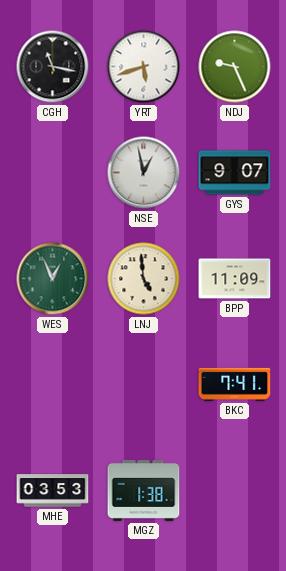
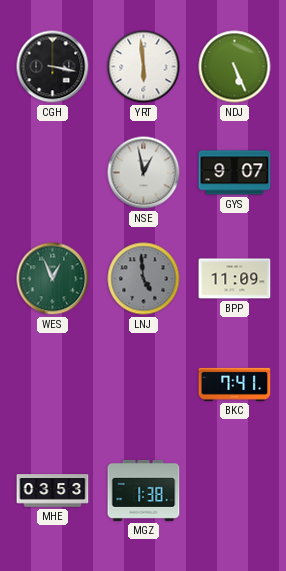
CGH: 11:17 -> 3:17 (53, 67)
YRT: 5:42 -> 5:59 (144, 67)
NDJ: 9:26 -> 5:26 (235, 67)
LNJ dial: cream -> grey (144, 279)
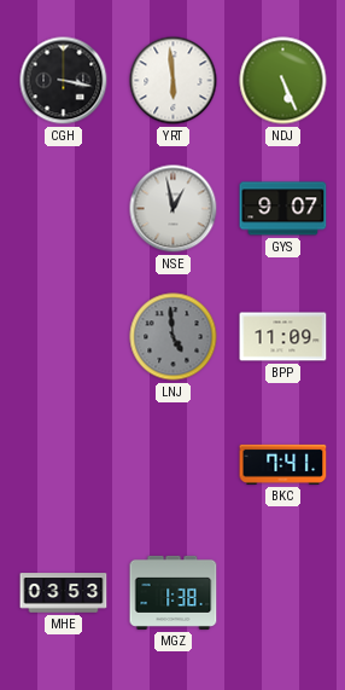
WES: 12:56 -> none (53, 279)
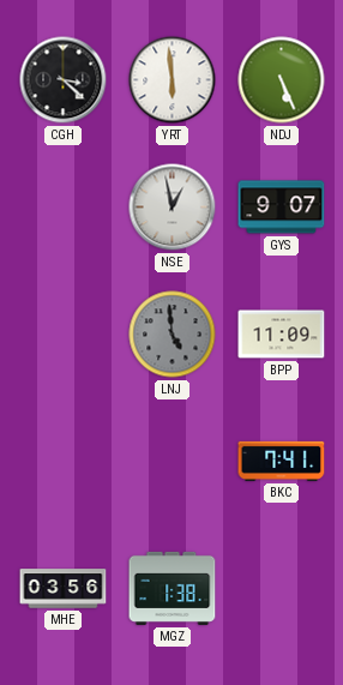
CGH: 3:17 -> 3:22 (64, 80)
MHE: 03:53 -> 03:56 (64, 589)
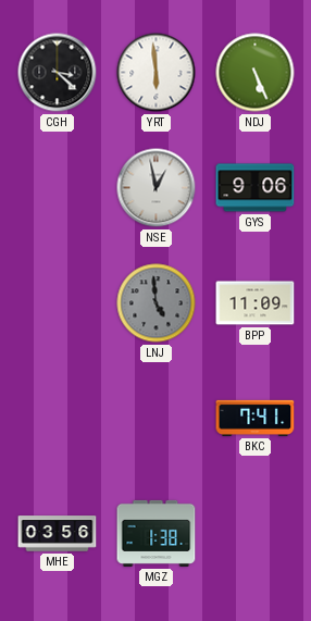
GYS: 9:07 -> 9:06 (256, 188)
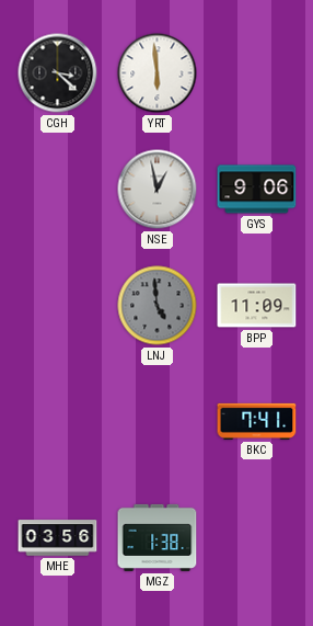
NDJ: 5:26 -> none (256, 73)
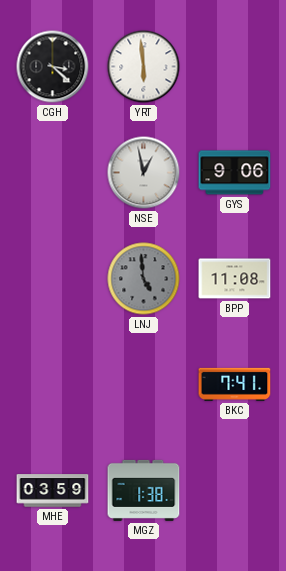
BPP: 11:09 -> 11:08 (235, 279)
MHE: 03:56 -> 03:59 (53, 491)
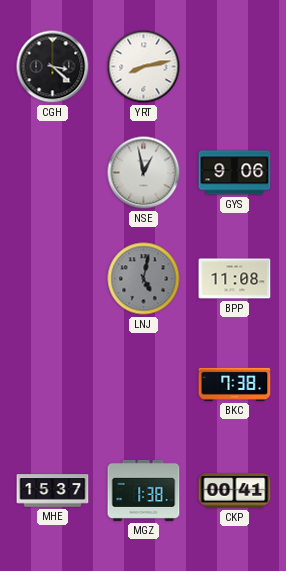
YRT: 5:59 -> 8:13 (144, 67)
LNJ: 4:59 -> 5:02 (144, 279)
BKC: 7:41 -> 7:38 (235, 384)
MHE: 03:59 -> 15:37 (53, 491)
CKP: none -> 00:41 (235, 491)
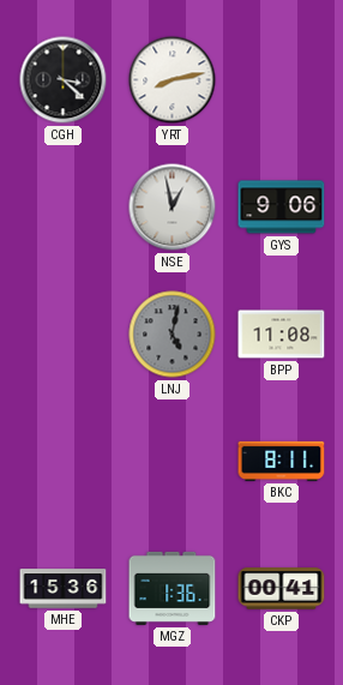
BKC: 7:38 -> 8:11 (282, 461)
MHE: 15:37 -> 15:36 (64, 589)
MGZ: 1:38 -> 1:36 (173, 588)
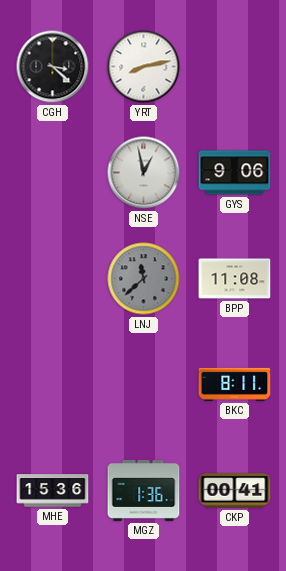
LNJ: 5:02 -> 11:38 (144, 279)
